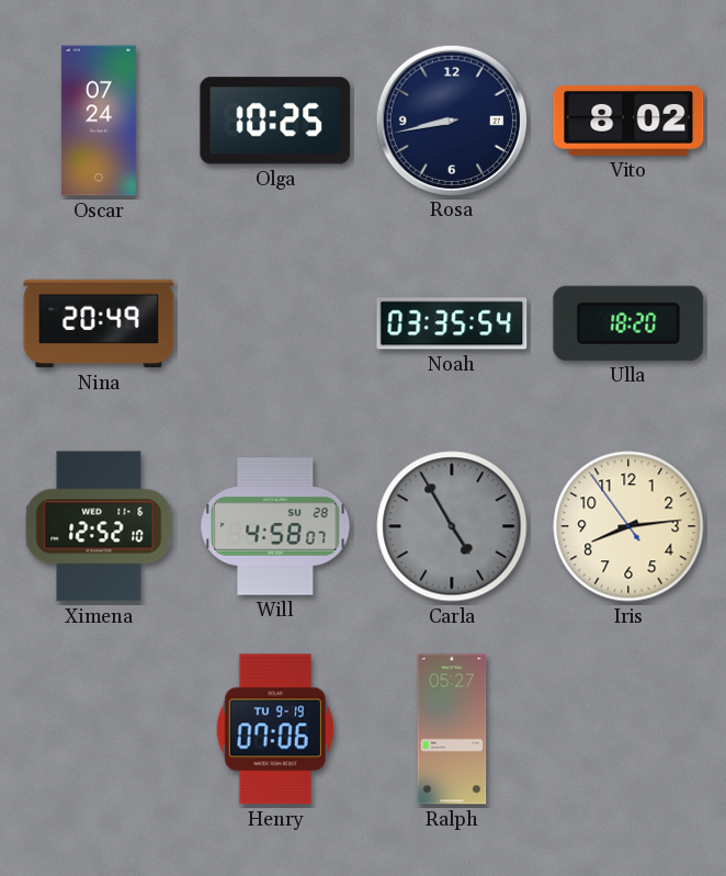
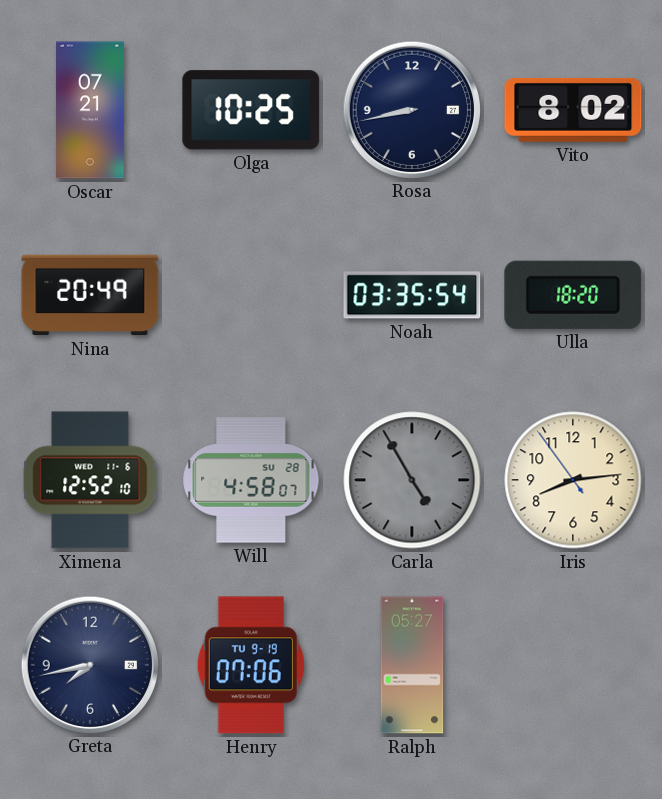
Oscar: 07:24 -> 07:21 (90, 110)
Greta: none -> 7:43 (89, 664)
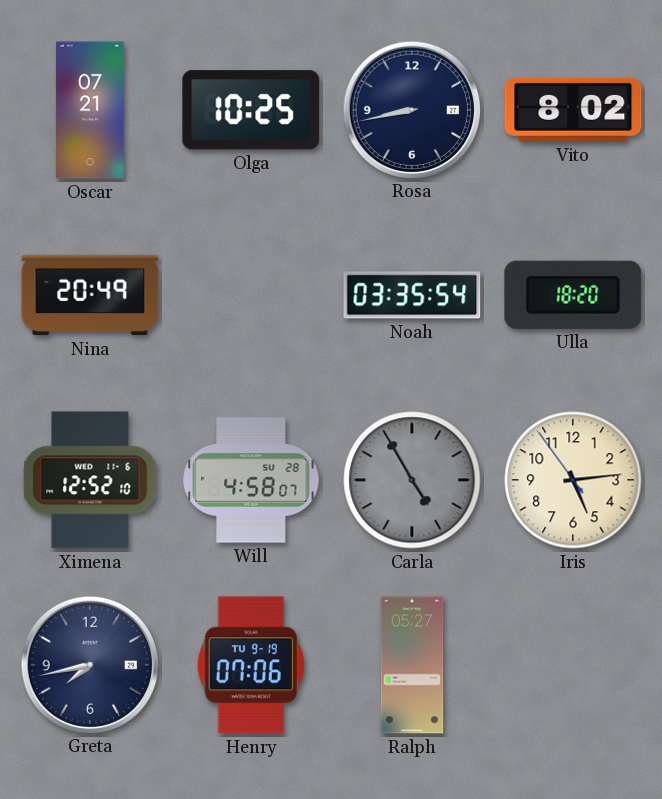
Iris: 8:13 -> 5:13 (573, 480)
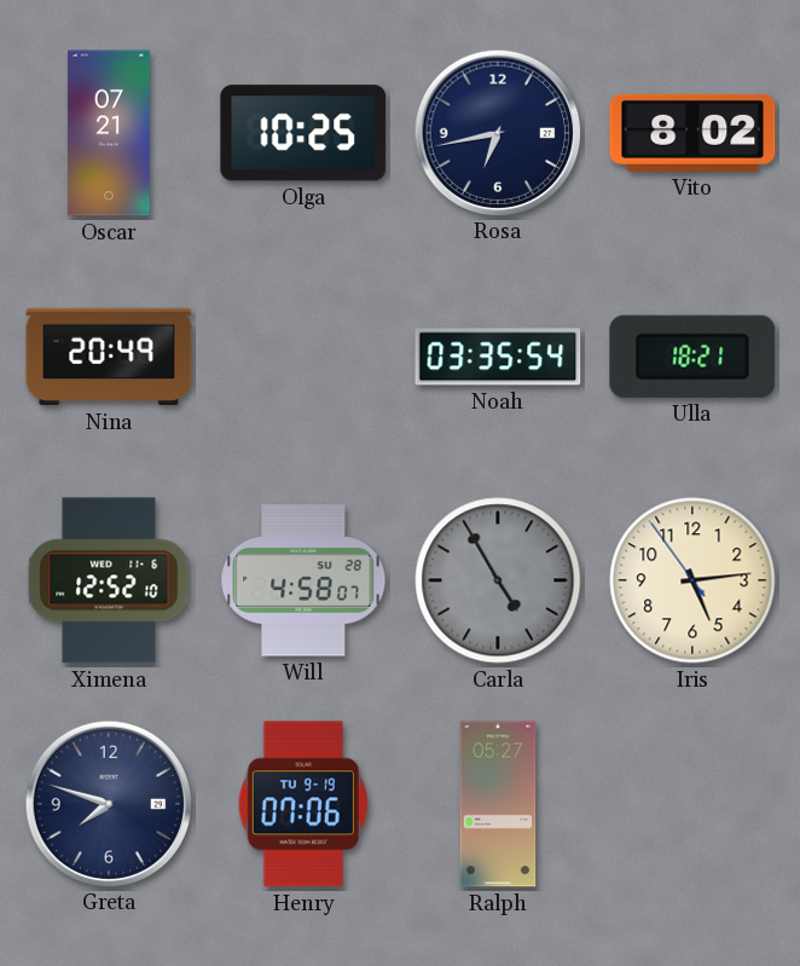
Rosa: 8:43 -> 6:43 (497, 132)
Ulla: 18:20 -> 18:21 (692, 357)
Greta: 7:43 -> 7:48 (108, 803)
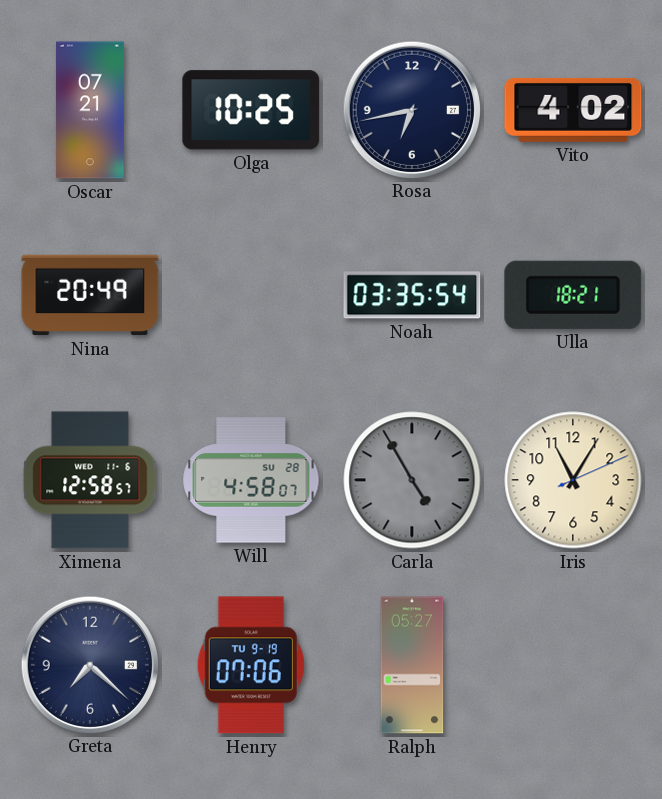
Vito: 8:02 -> 4:02 (573, 110)
Ximena: 12:52 -> 12:58 (90, 480)
Iris: 5:13 -> 11:05 (573, 480)
Greta: 7:48 -> 7:22 (89, 664)
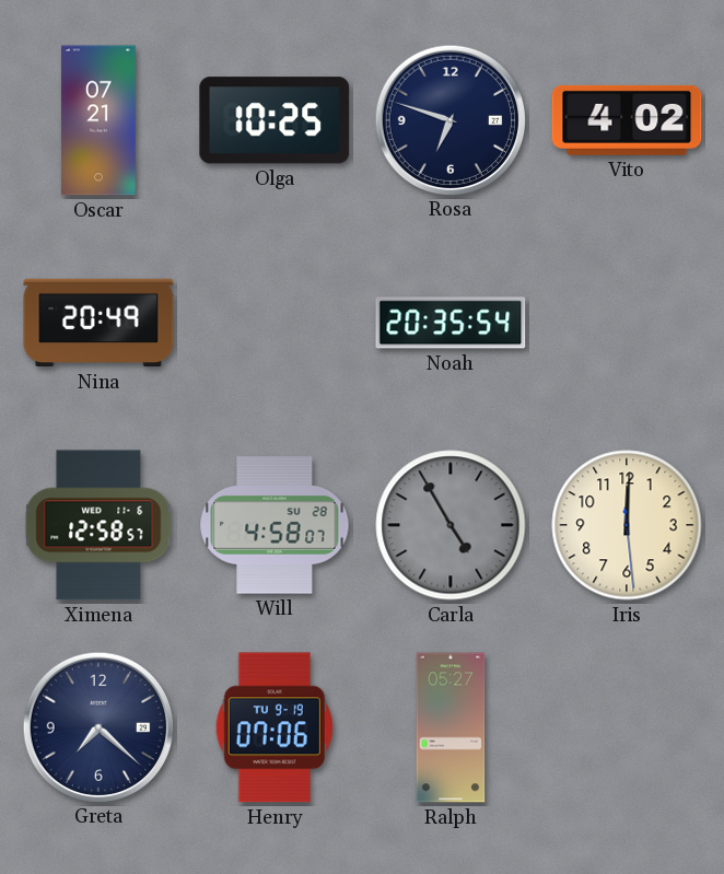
Rosa: 6:43 -> 6:48 (449, 119)
Noah: 03:35 -> 20:35 (451, 323)
Ulla: 18:21 -> none (573, 295)
Iris: 11:05 -> 12:00 (627, 525)
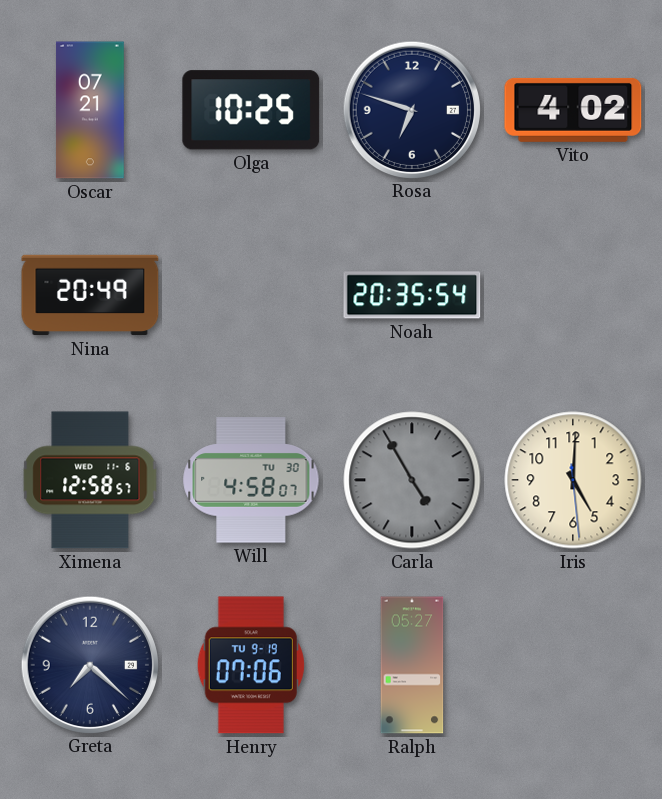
Will date: SU 28 -> TU 30 (251, 480)
Iris: 12:00 -> 5:00 (573, 480)
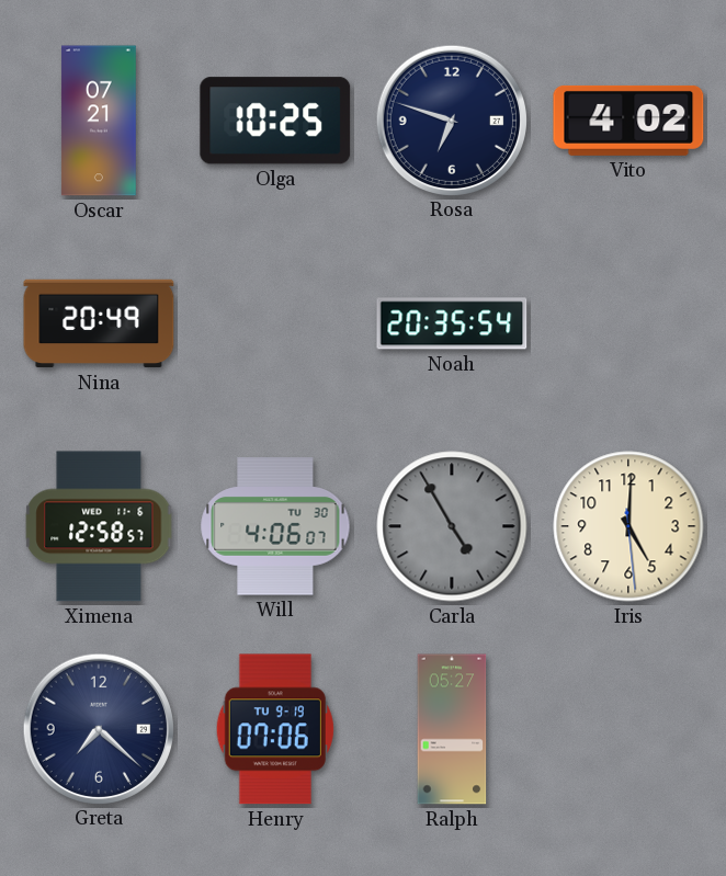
Will: 4:58 -> 4:06 (275, 526)
